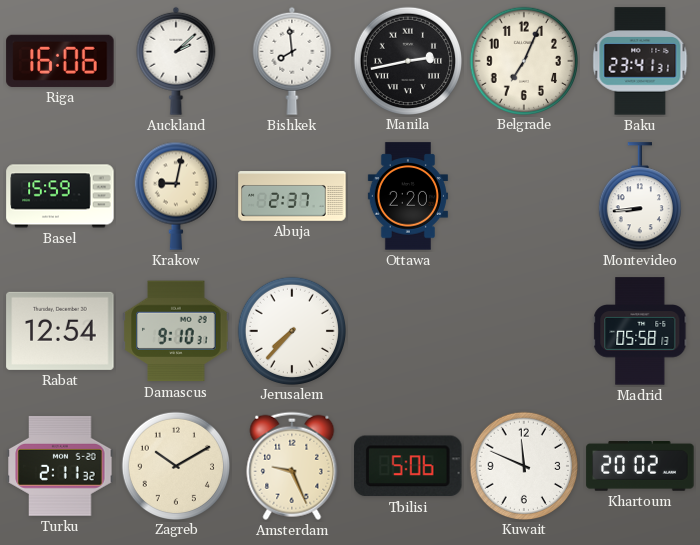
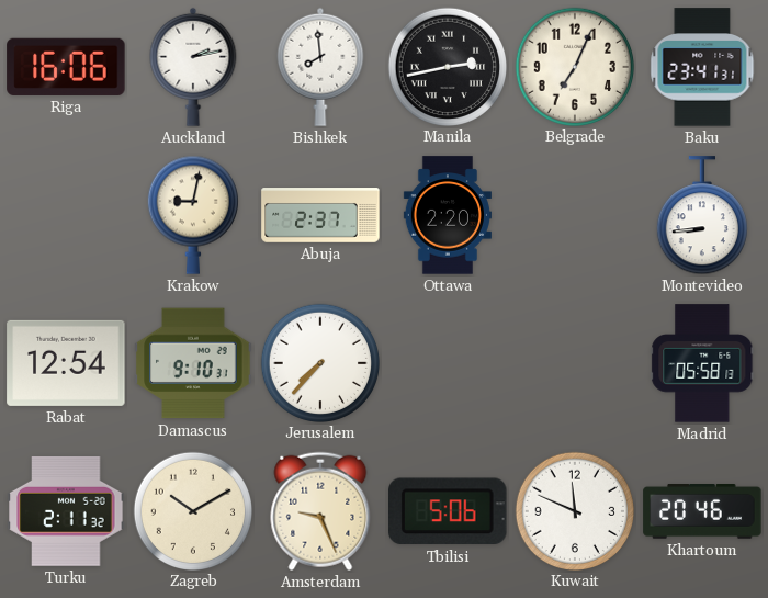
Auckland: 2:08 -> 2:13 (193, 67)
Basel: 15:59 -> none (60, 196)
Khartoum: 20:02 -> 20:46 (702, 512)
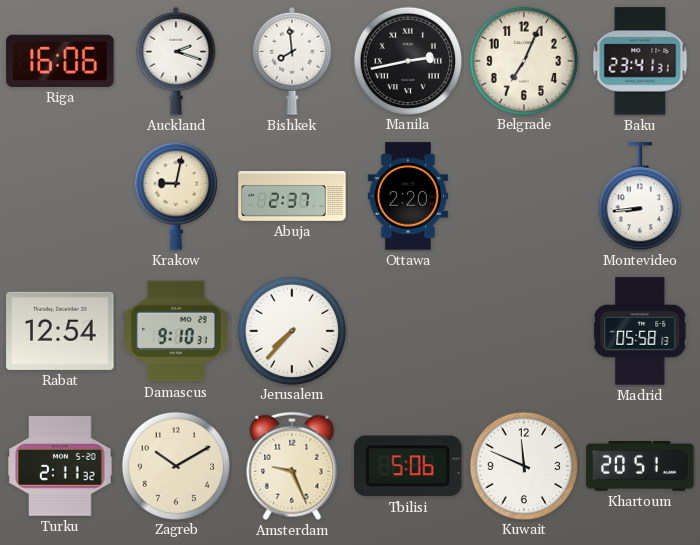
Auckland: 2:13 -> 2:18 (176, 61)
Khartoum: 20:46 -> 20:51 (640, 467)
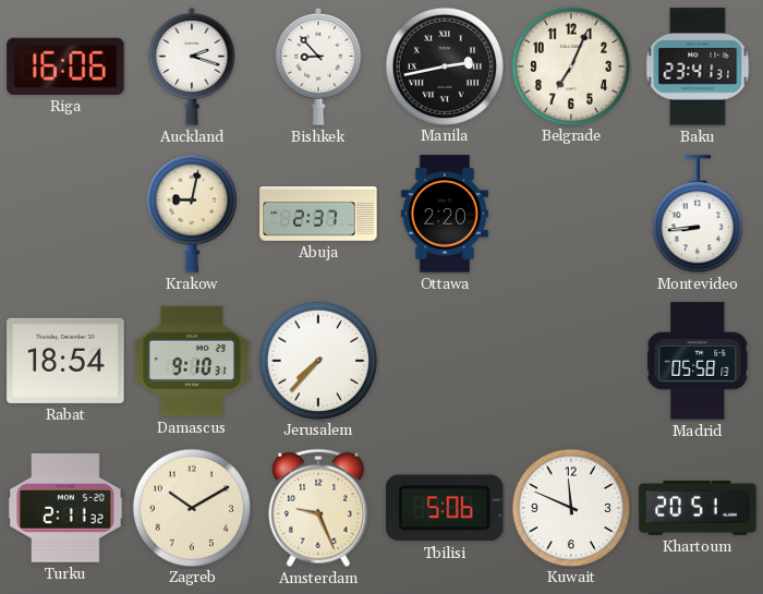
Bishkek: 7:59 -> 8:53 (318, 66)
Rabat: 12:54 -> 18:54 (65, 361)
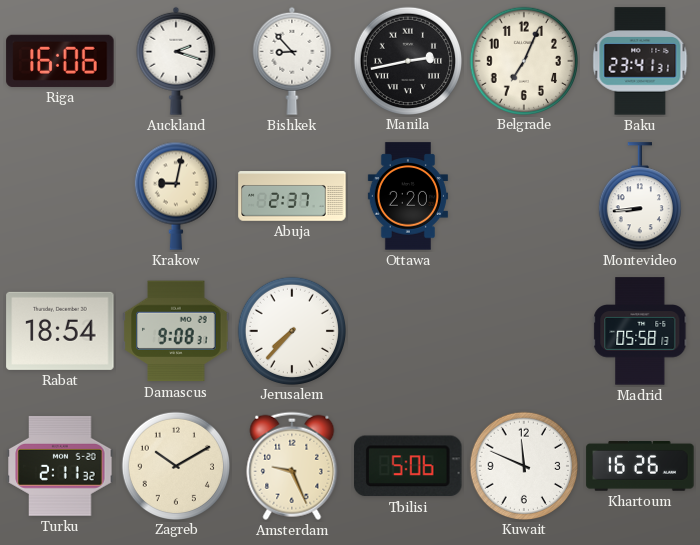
Damascus: 9:10 -> 9:08 (176, 331)
Khartoum: 20:51 -> 16:26 (640, 467)
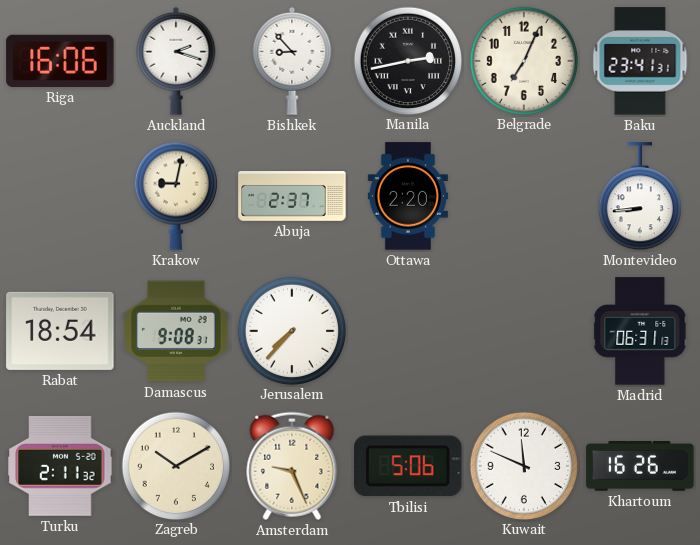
Madrid: 05:58 -> 06:31 (640, 331)
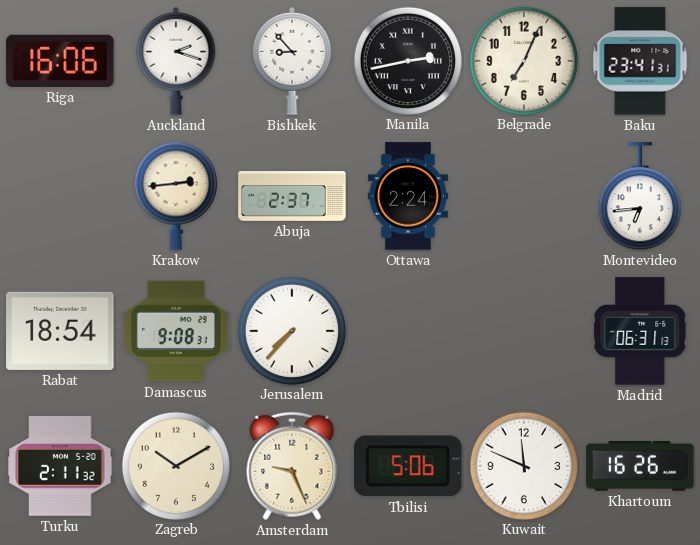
Krakow: 9:02 -> 2:44 (176, 196)
Ottawa: 2:20 -> 2:24 (408, 196)
Montevideo: 8:44 -> 6:44 (640, 197)
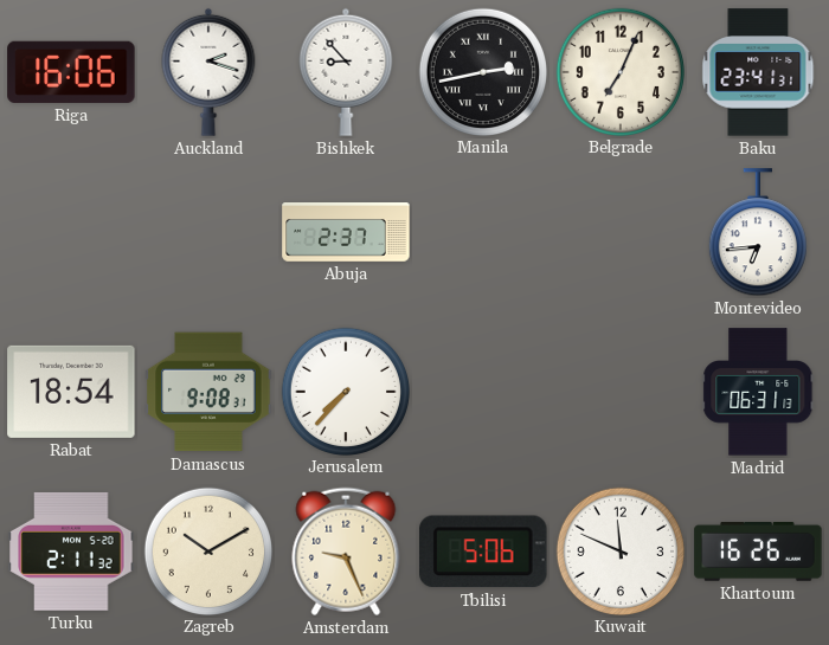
Krakow: 2:44 -> none (176, 196)
Ottawa: 2:24 -> none (408, 196)
